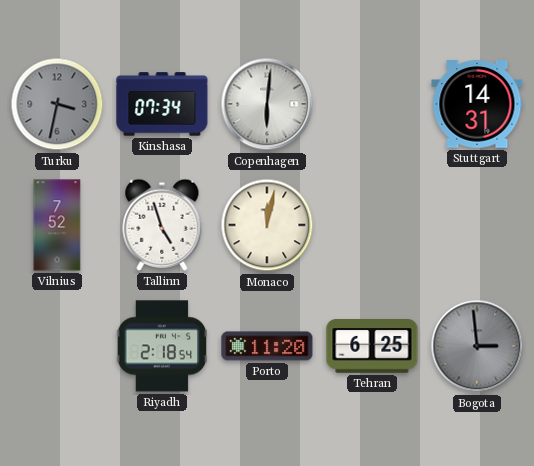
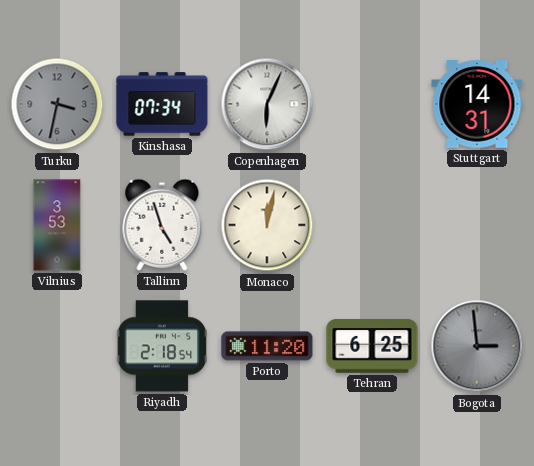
Copenhagen: 6:01 -> 6:04 (267, 104)
Vilnius: 7:52 -> 3:53 (57, 225)
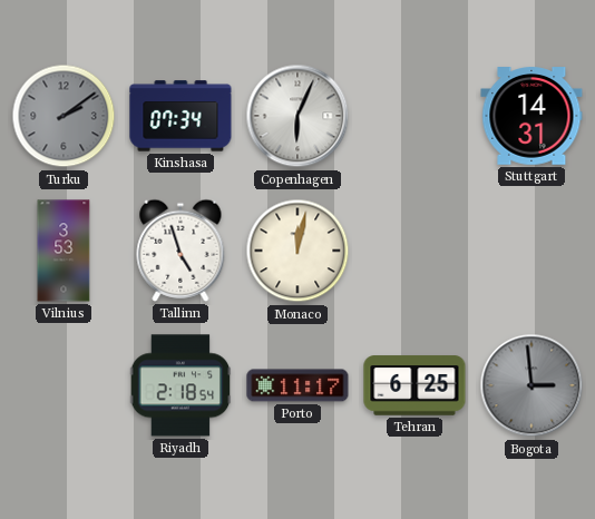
Turku: 3:32 -> 2:09 (64, 116)
Porto: 11:20 -> 11:17 (297, 385)
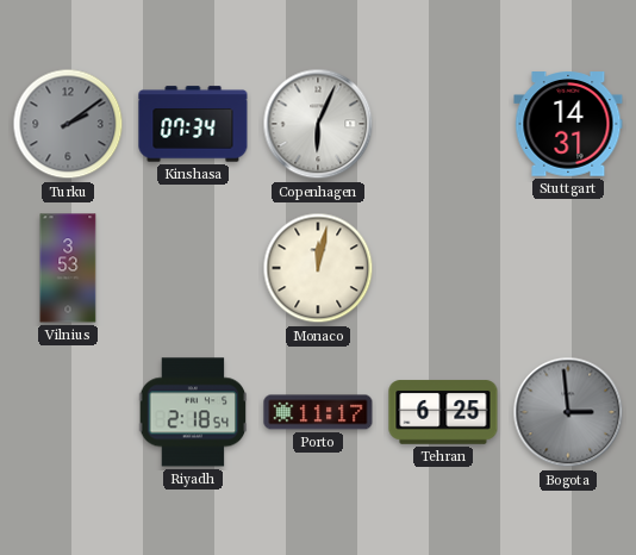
Tallinn: 4:57 -> none (181, 251)
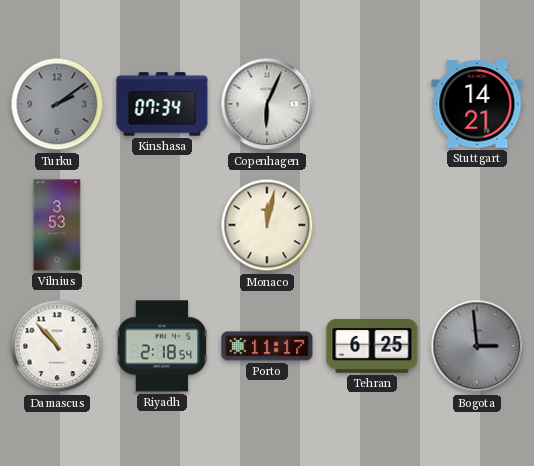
Stuttgart: 14:31 -> 14:21 (477, 104)
Damascus: none -> 10:53 (57, 346)
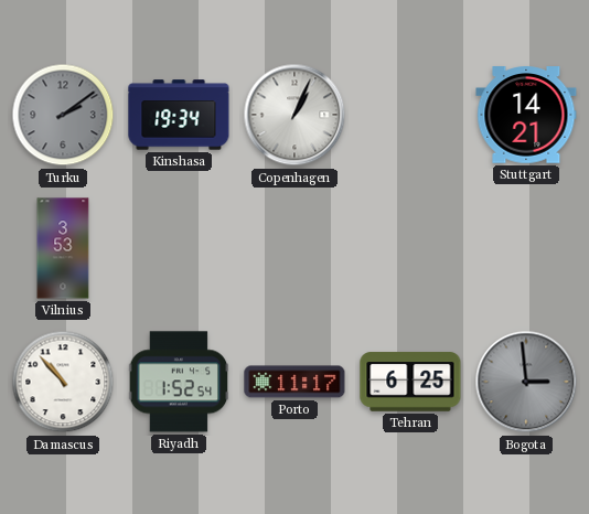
Kinshasa: 07:34 -> 19:34 (179, 115)
Copenhagen: 6:04 -> 1:04 (294, 115)
Monaco: 12:02 -> none (267, 225)
Riyadh: 2:18 -> 1:52 (179, 382)
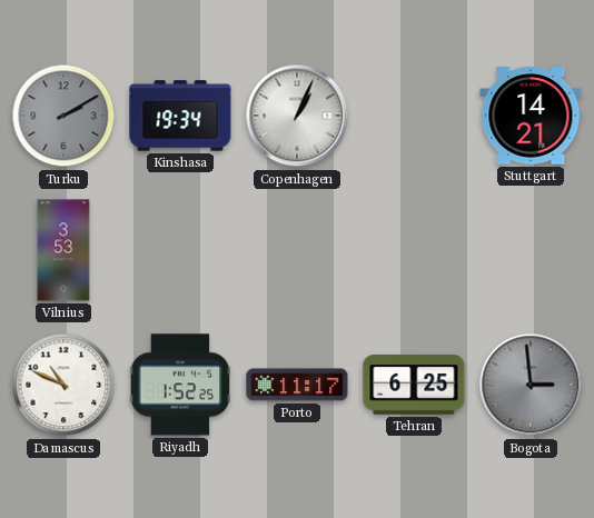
Turku: 2:09 -> 2:10 (63, 116)
Damascus: 10:53 -> 10:49 (63, 385)
Riyadh: 1:52:54 -> 1:52:25 (180, 385)
